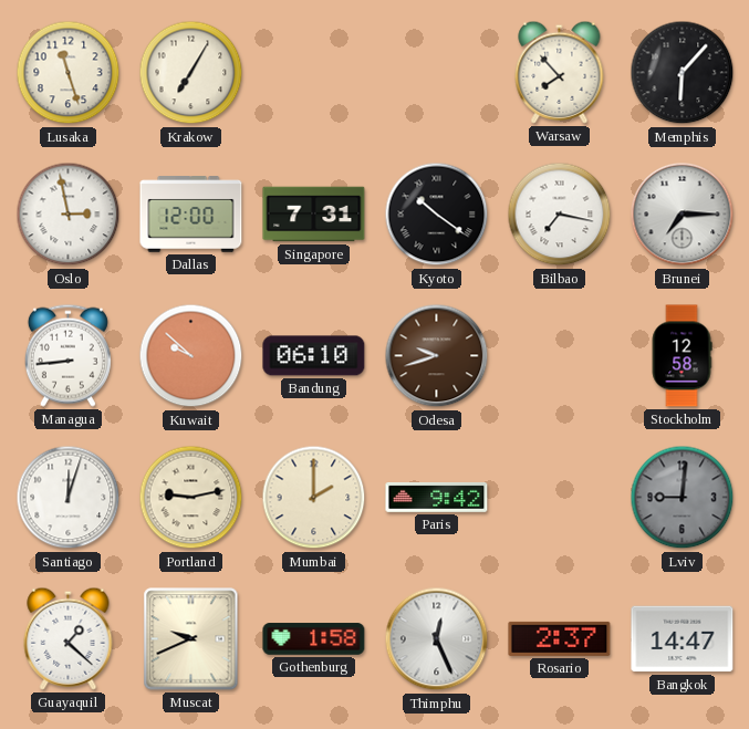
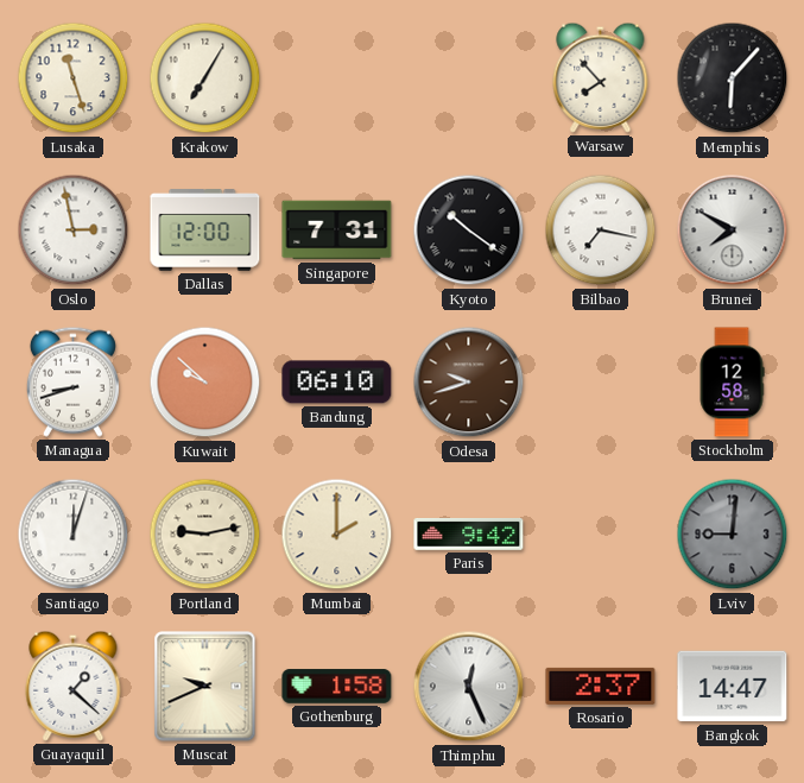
Brunei: 7:15 -> 7:50 (733, 231)
Managua: 8:44 -> 8:42 (72, 381)
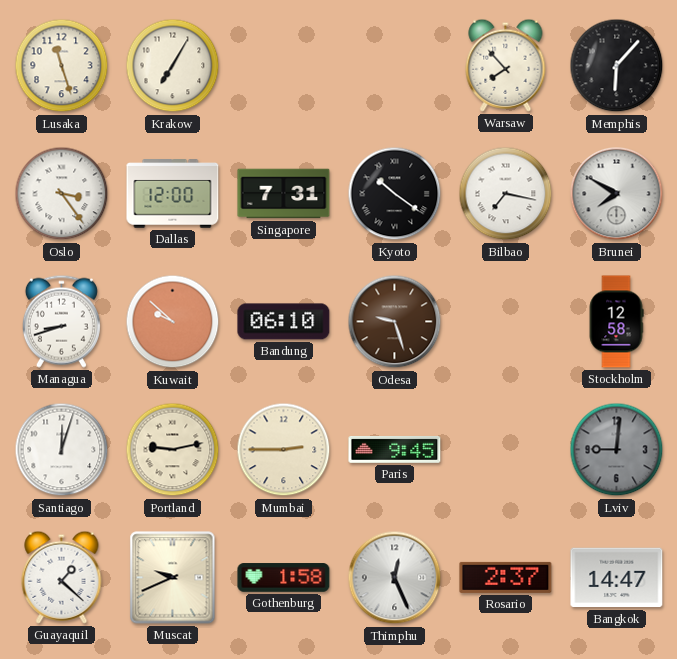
Oslo: 2:58 -> 3:24 (62, 194)
Odesa: 9:42 -> 9:27 (395, 322)
Mumbai: 2:00 -> 2:45 (284, 450)
Paris: 9:42 -> 9:45 (395, 450)
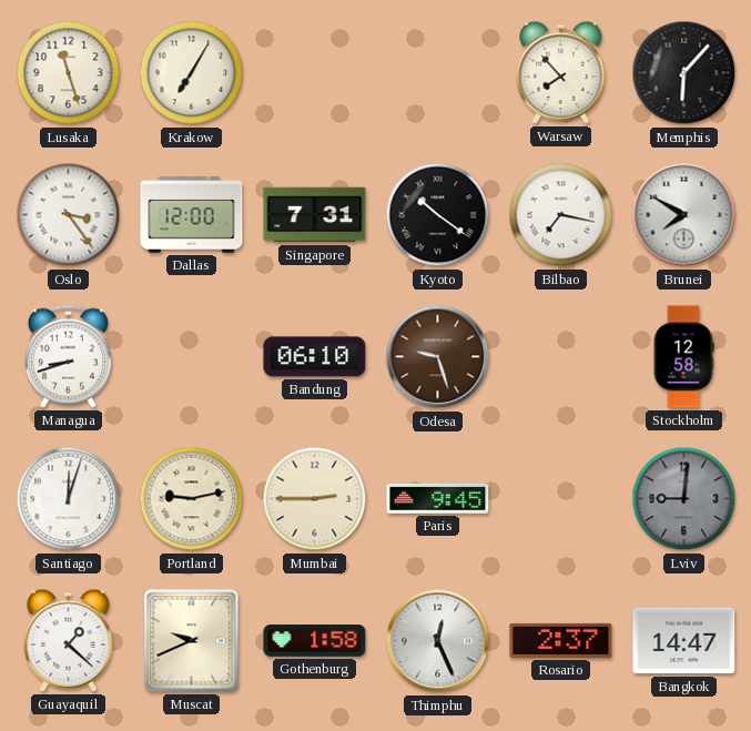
Kuwait: 9:52 -> none (173, 322)
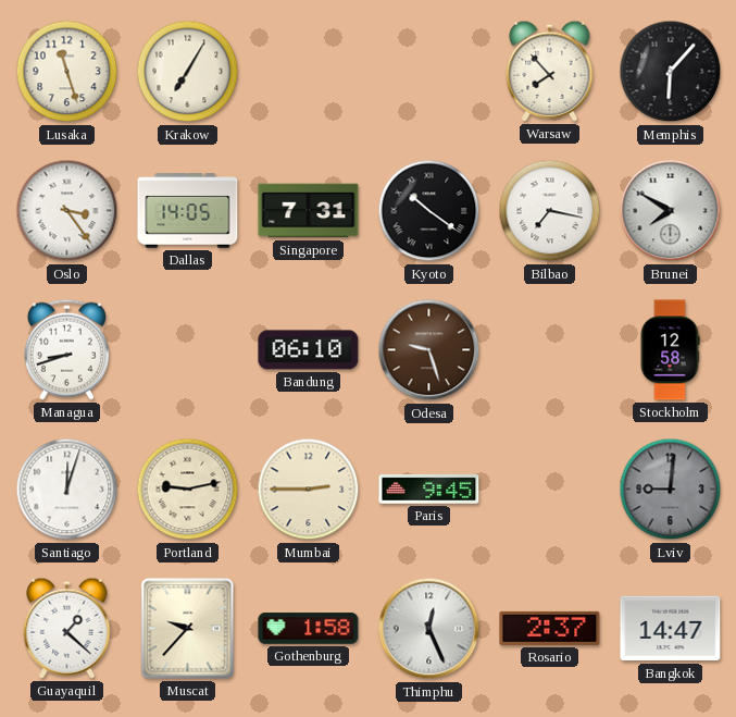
Dallas: 12:00 -> 14:05 (188, 211)
Muscat: 9:41 -> 9:37 (188, 629)
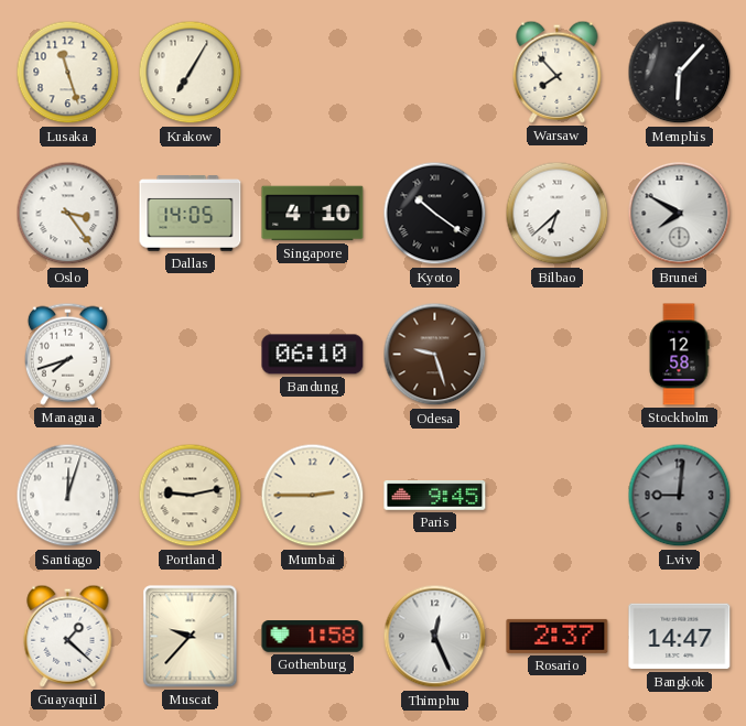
Singapore: 7:31 -> 4:10 (313, 214)
Bilbao: 7:17 -> 6:38 (558, 214)
Managua: 8:42 -> 7:42 (67, 354)
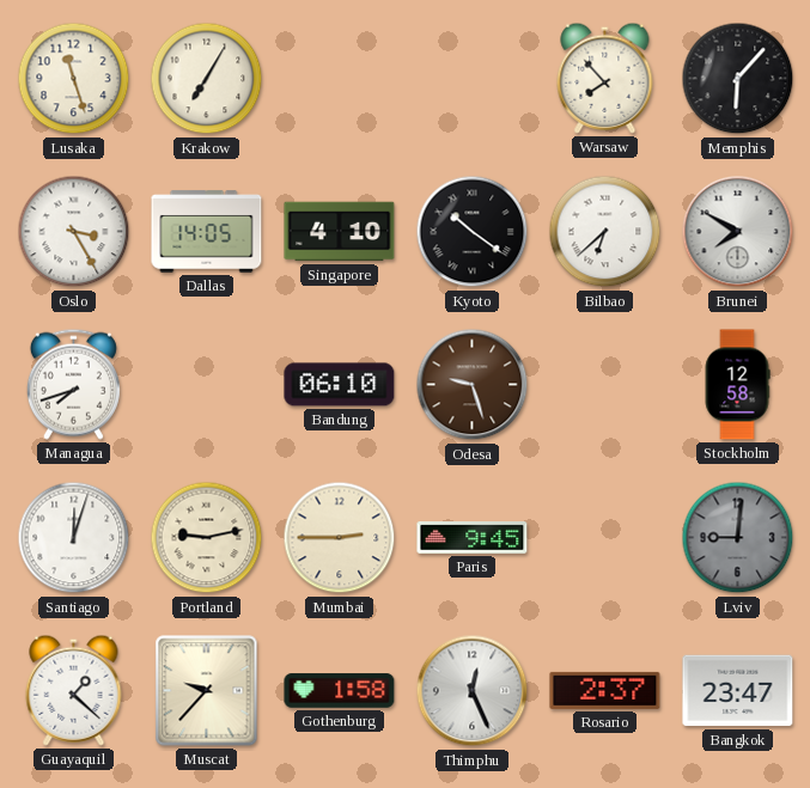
Oslo: 3:24 -> 3:25 (74, 232)
Bangkok: 14:47 -> 23:47 (738, 691)
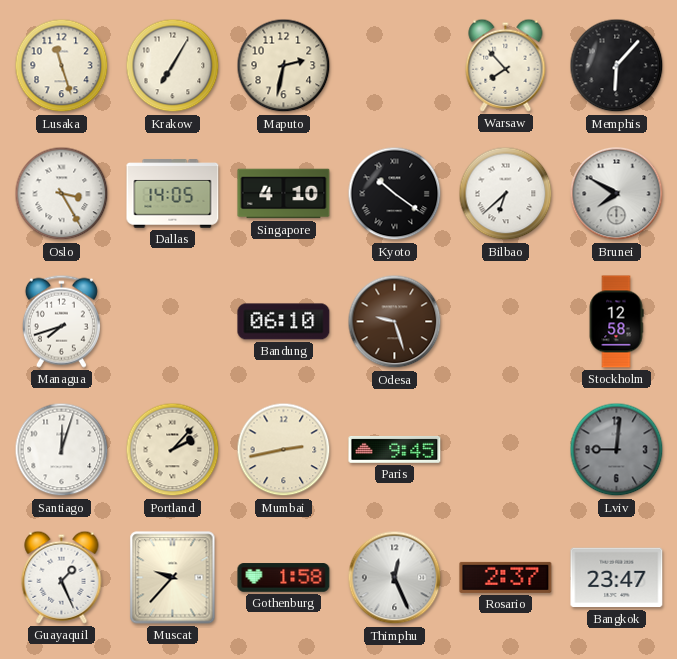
Maputo: none -> 2:32 (284, 66)
Portland: 9:13 -> 2:07 (173, 450)
Mumbai: 2:45 -> 2:43 (284, 450)
Guayaquil: 1:22 -> 1:26 (62, 577)
